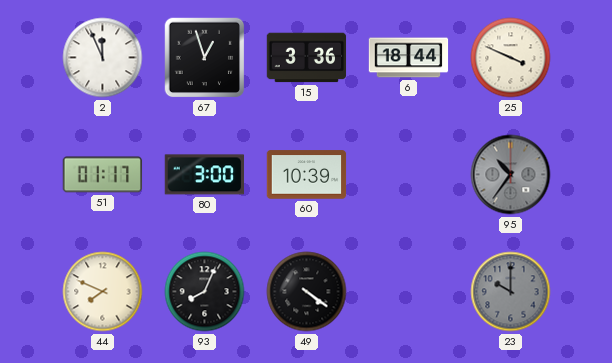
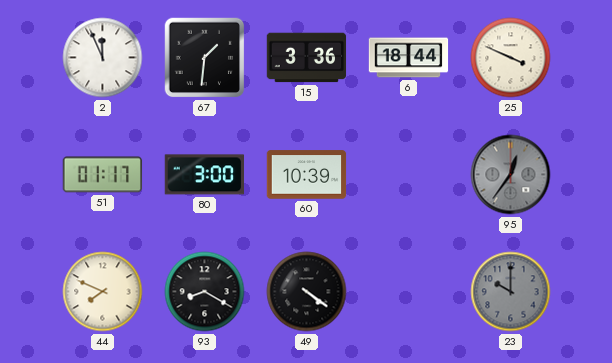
67: 12:57 -> 1:31 (205, 58)
95: 10:36 -> 12:36 (511, 175)
93: 8:04 -> 8:20 (205, 292)
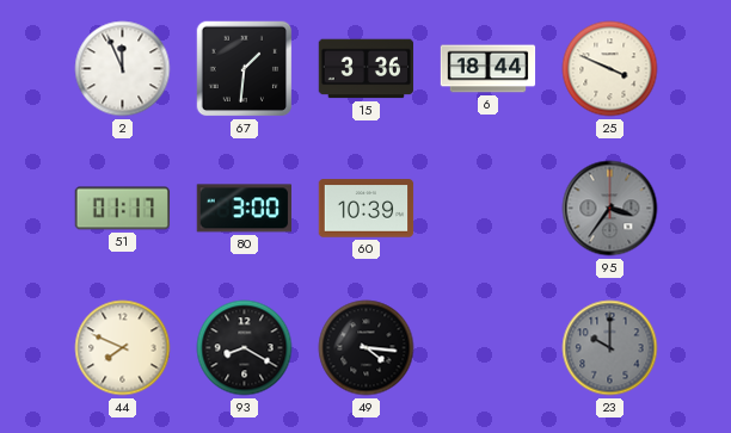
95: 12:36 -> 3:36 (610, 209)
49: 4:21 -> 4:16 (367, 348)
